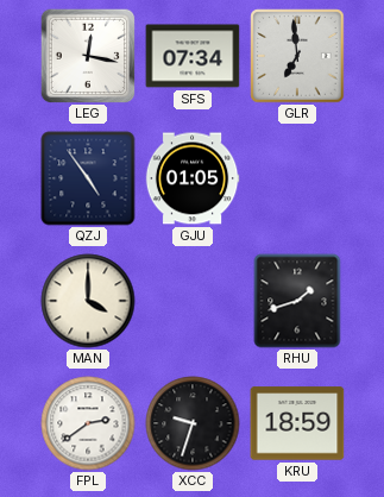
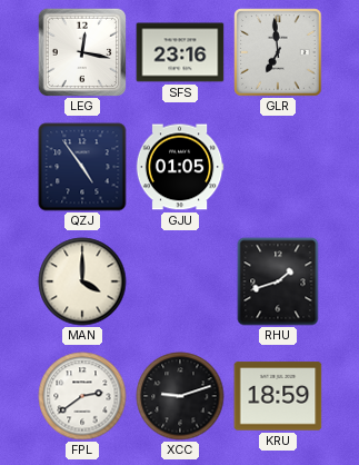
SFS: 07:34 -> 23:16 (180, 52)
XCC: 9:33 -> 9:12 (180, 396)
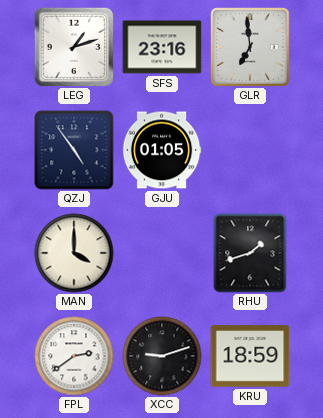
LEG: 12:17 -> 1:12 (74, 47)
